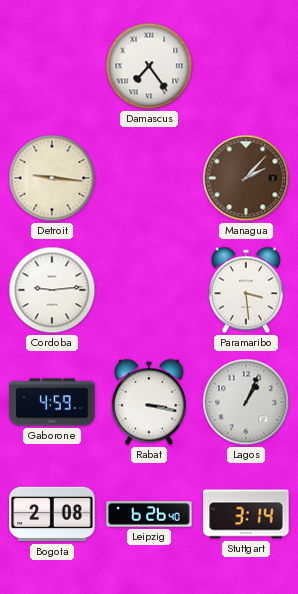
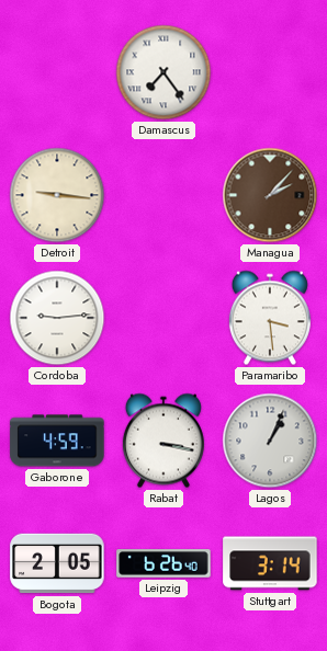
Bogota: 2:08 -> 2:05 (57, 563)
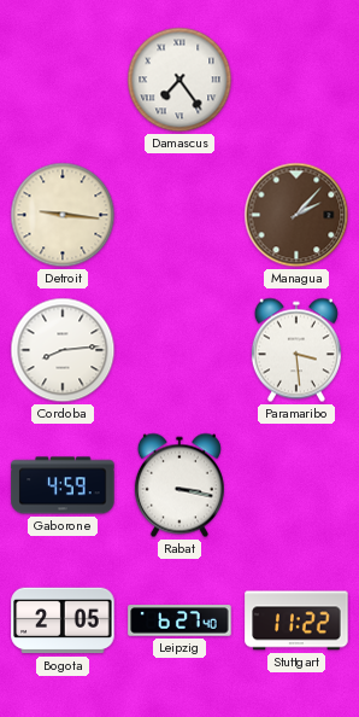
Cordoba: 9:14 -> 8:14 (63, 350)
Lagos: 1:04 -> none (270, 441)
Leipzig: 6:26 -> 6:27 (179, 620)
Stuttgart: 3:14 -> 11:22 (296, 620)
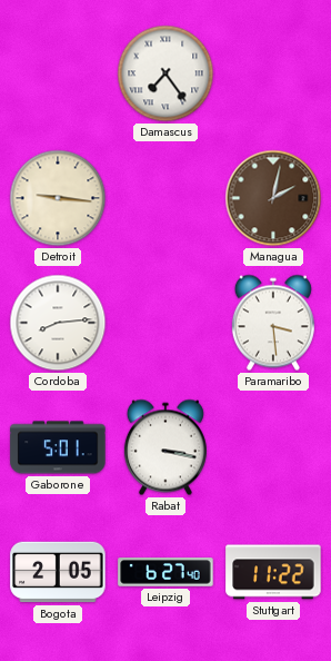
Managua: 2:07 -> 2:02 (273, 198)
Gaborone: 4:59 -> 5:01 (58, 447)
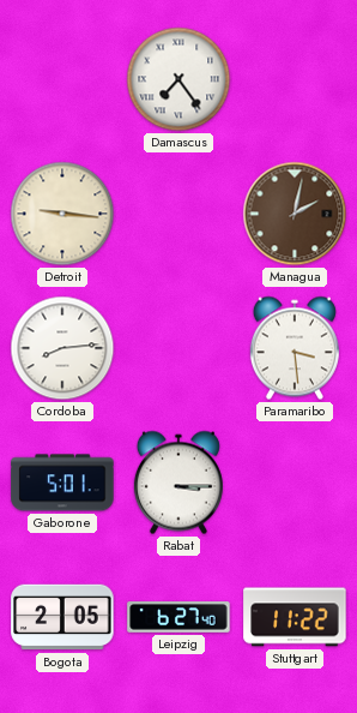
Rabat: 3:17 -> 3:15 (179, 483)
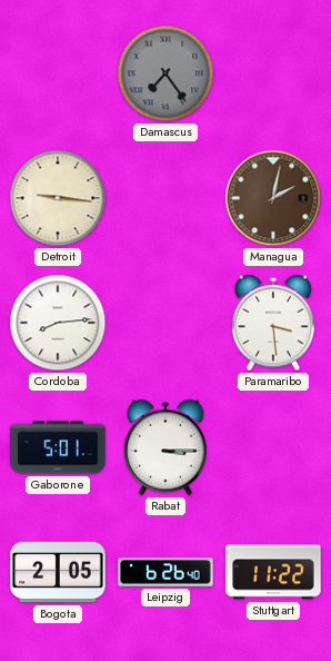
Damascus dial: white -> grey (165, 73)
Leipzig: 6:27 -> 6:26 (165, 572)
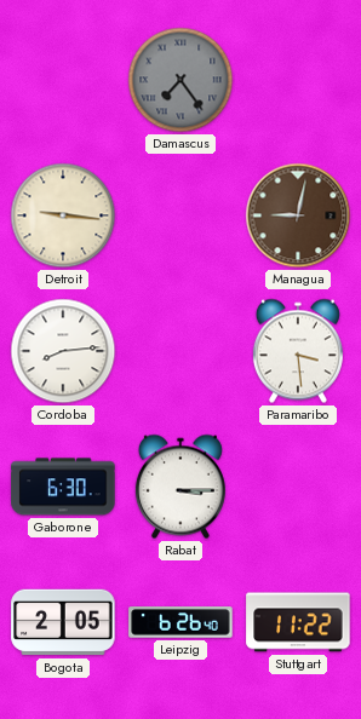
Managua: 2:02 -> 9:02 (298, 215)
Gaborone: 5:01 -> 6:30 (63, 487)
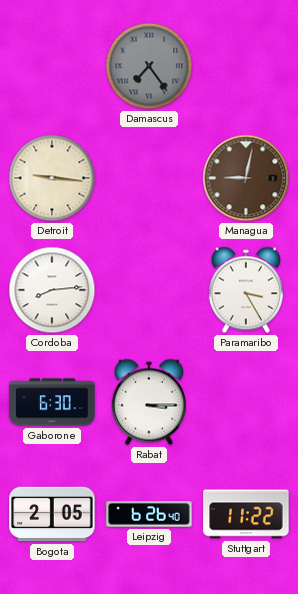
Paramaribo: 3:29 -> 3:25 (246, 290)
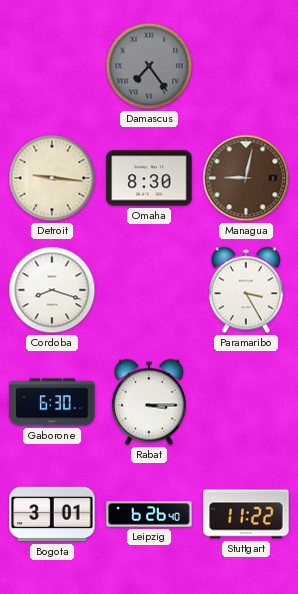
Omaha: none -> 8:30 (149, 178)
Cordoba: 8:14 -> 8:18 (52, 290)
Bogota: 2:05 -> 3:01 (52, 514)
